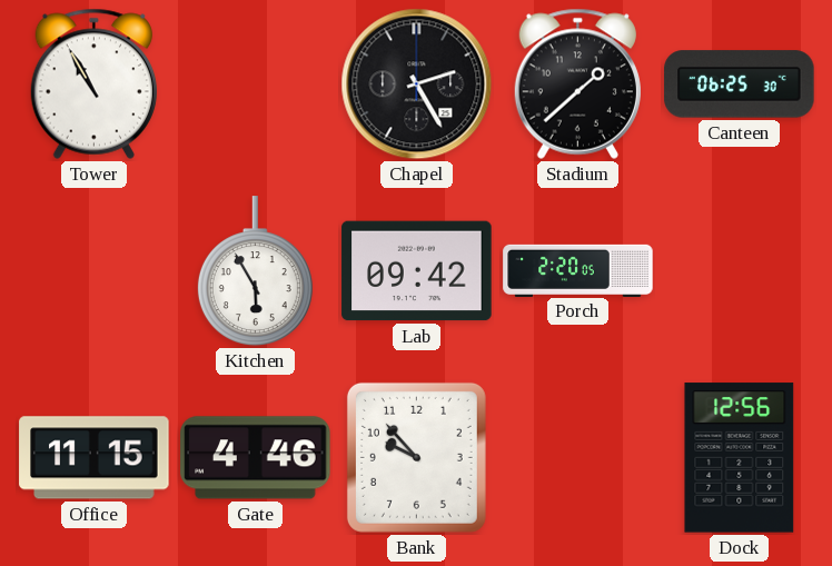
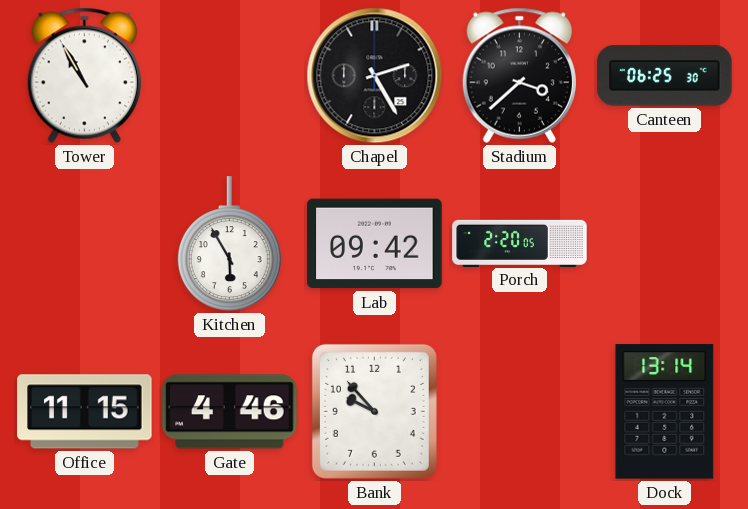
Stadium: 1:38 -> 3:38 (519, 75)
Dock: 12:56 -> 13:14 (665, 412)
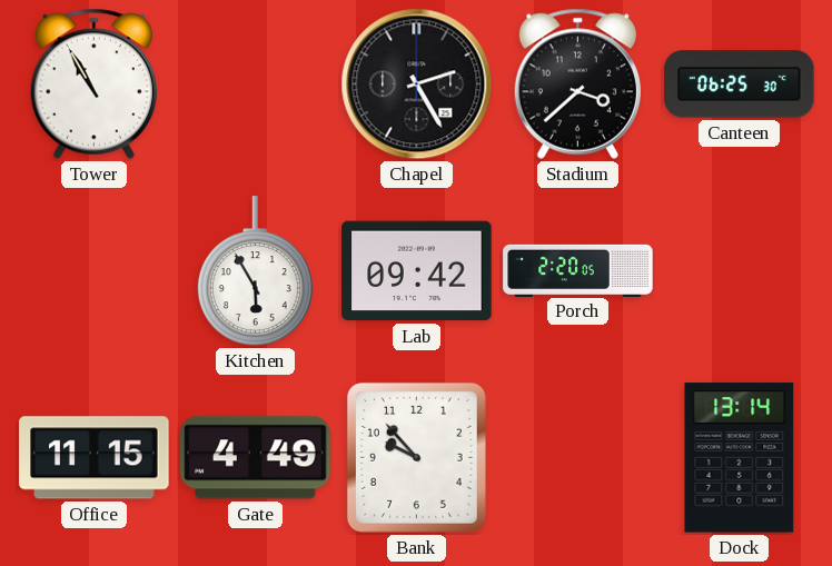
Gate: 4:46 -> 4:49 (256, 458)
